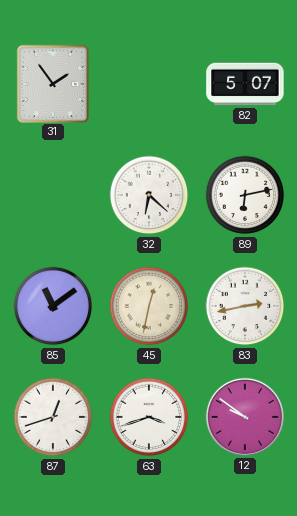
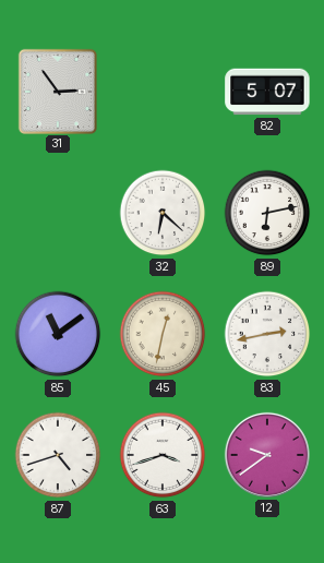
31: 1:54 -> 2:54 (57, 91)
87: 12:42 -> 4:42 (58, 455)
12: 9:51 -> 9:39 (267, 455)
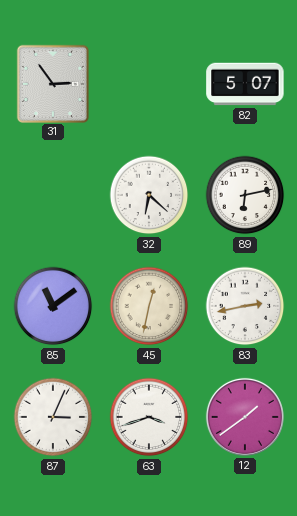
87: 4:42 -> 3:04 (53, 417)
12: 9:39 -> 1:39 (245, 417)
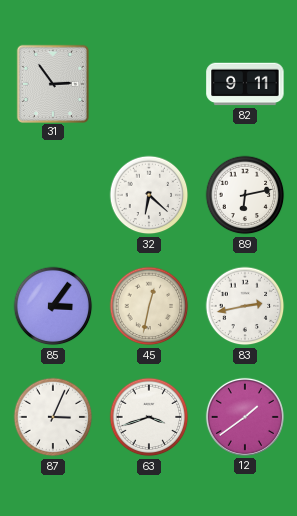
82: 5:07 -> 9:11 (245, 84)
85: 11:09 -> 3:06 (53, 306)
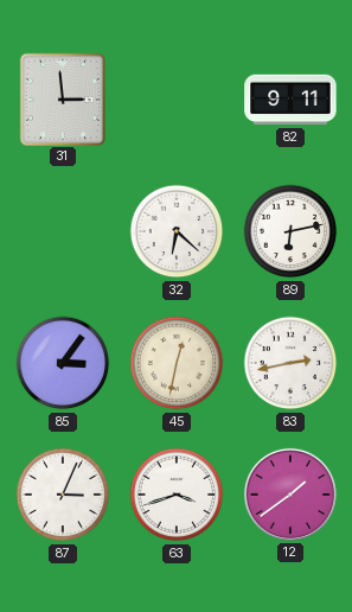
31: 2:54 -> 2:59 (62, 98)
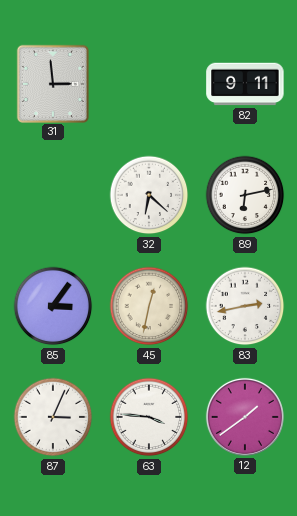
63: 3:42 -> 3:46 (149, 417)
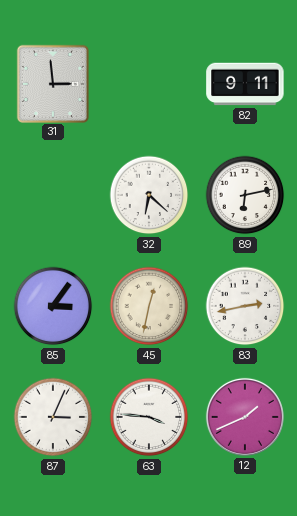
12: 1:39 -> 1:41 (245, 417)
